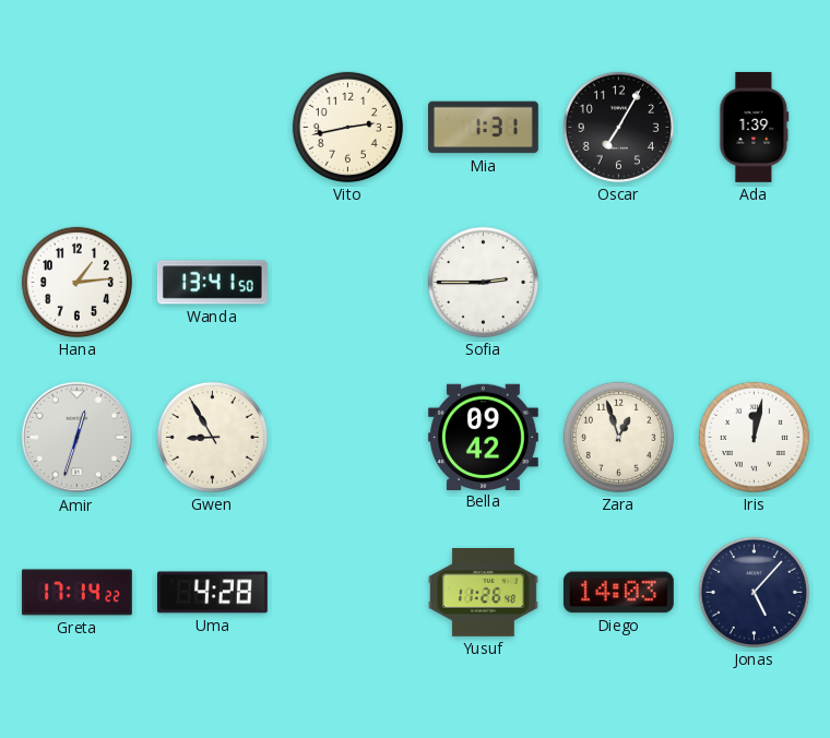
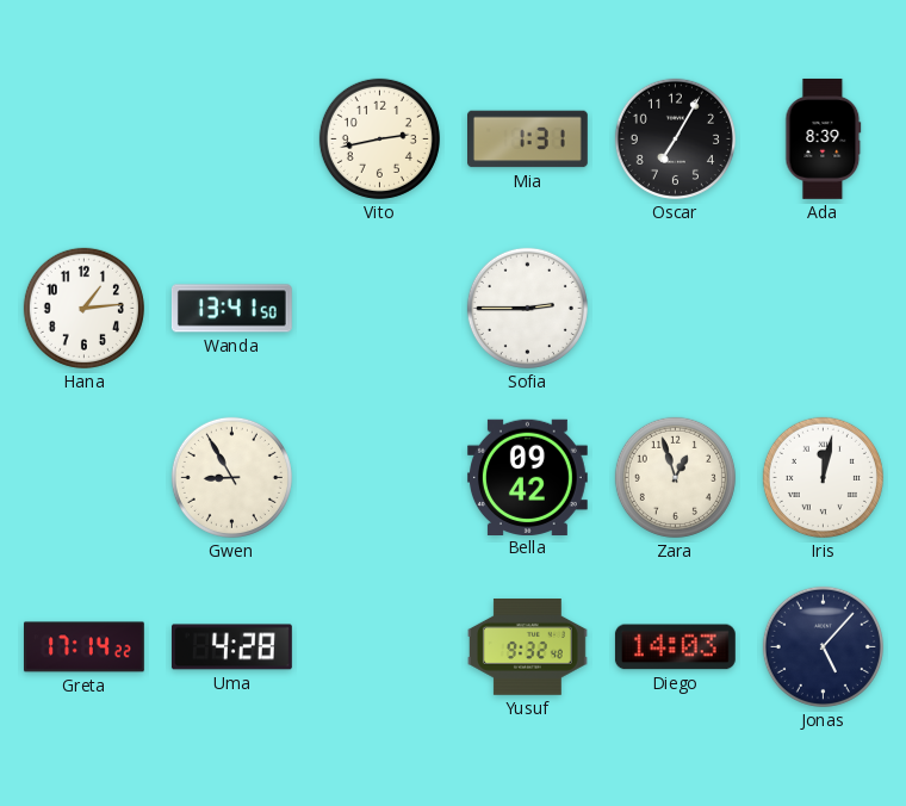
Ada: 1:39 -> 8:39 (824, 138)
Amir: 12:33 -> none (78, 438)
Yusuf: 11:26 -> 9:32 (527, 647)
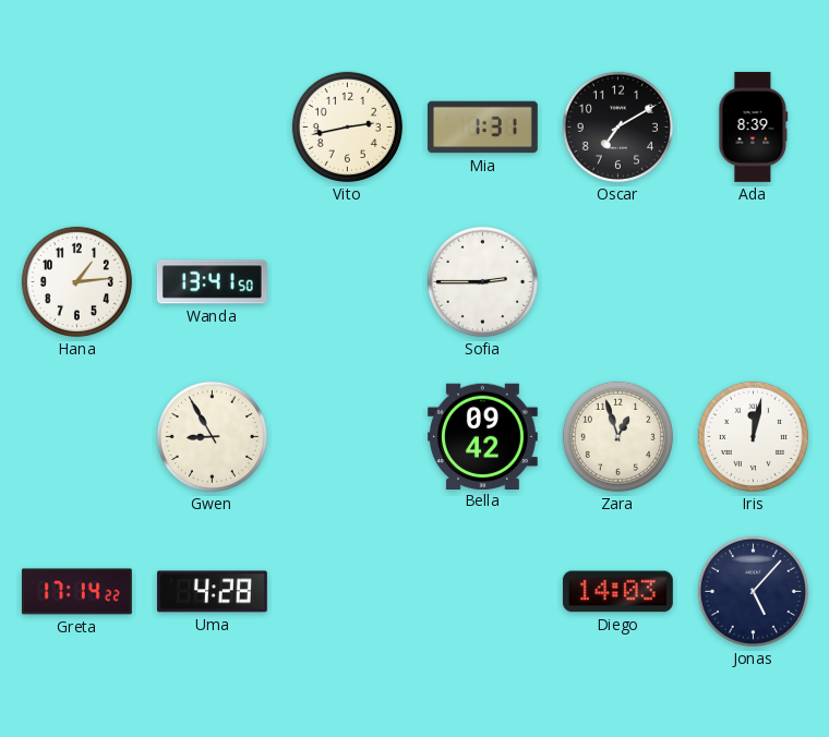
Oscar: 7:05 -> 7:10 (617, 126)
Yusuf: 9:32 -> none (527, 647)
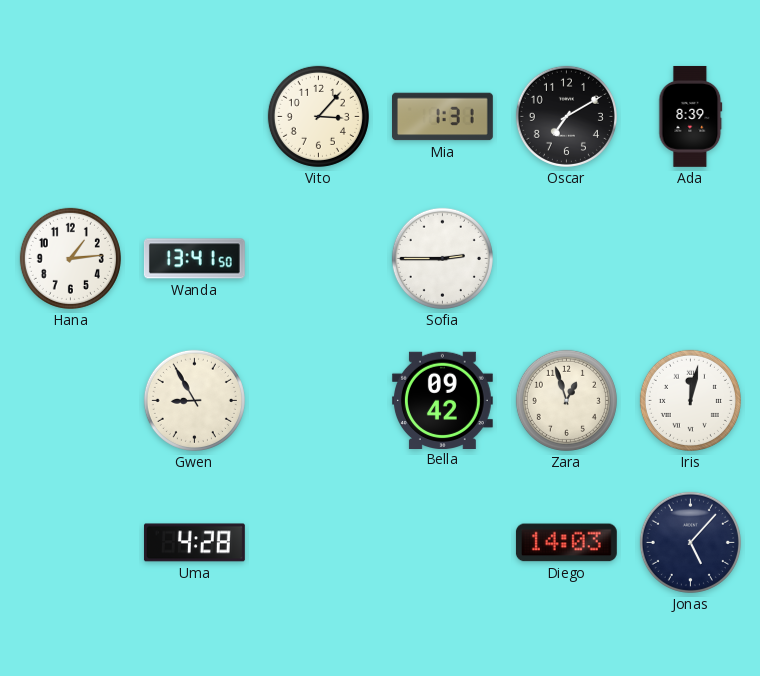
Vito: 2:43 -> 3:07 (318, 116)
Greta: 17:14 -> none (76, 592)
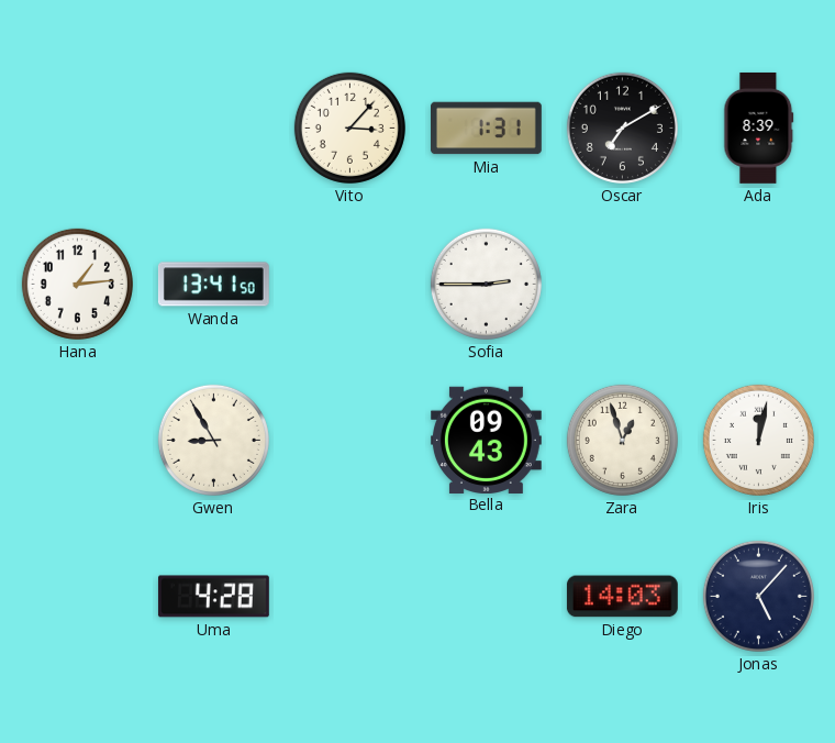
Bella: 09:42 -> 09:43 (486, 440)
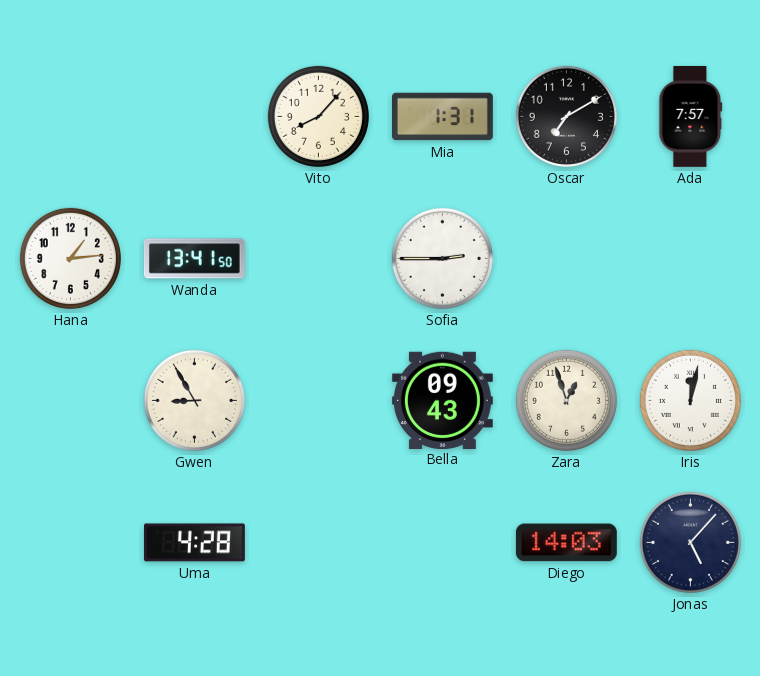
Vito: 3:07 -> 8:07 (318, 116)
Ada: 8:39 -> 7:57 (691, 116)
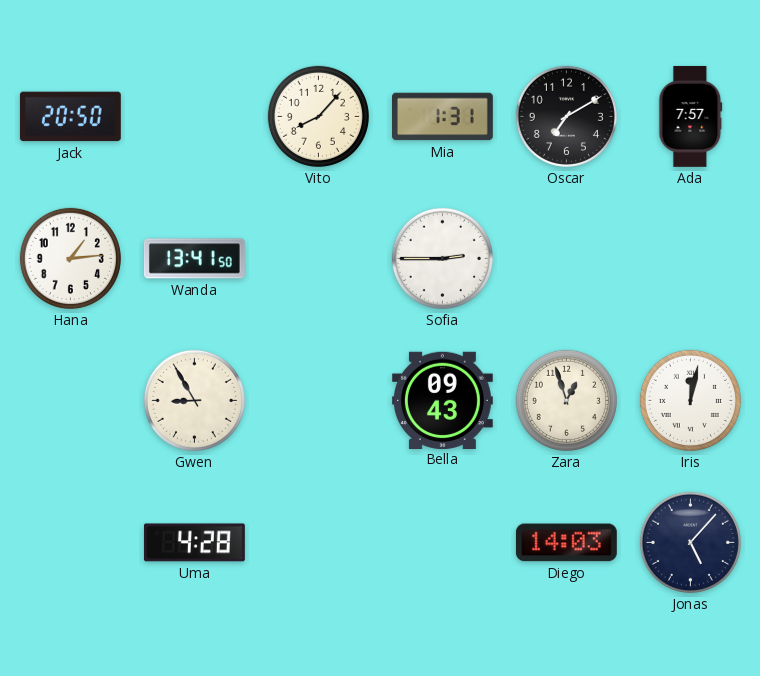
Jack: none -> 20:50 (70, 117)
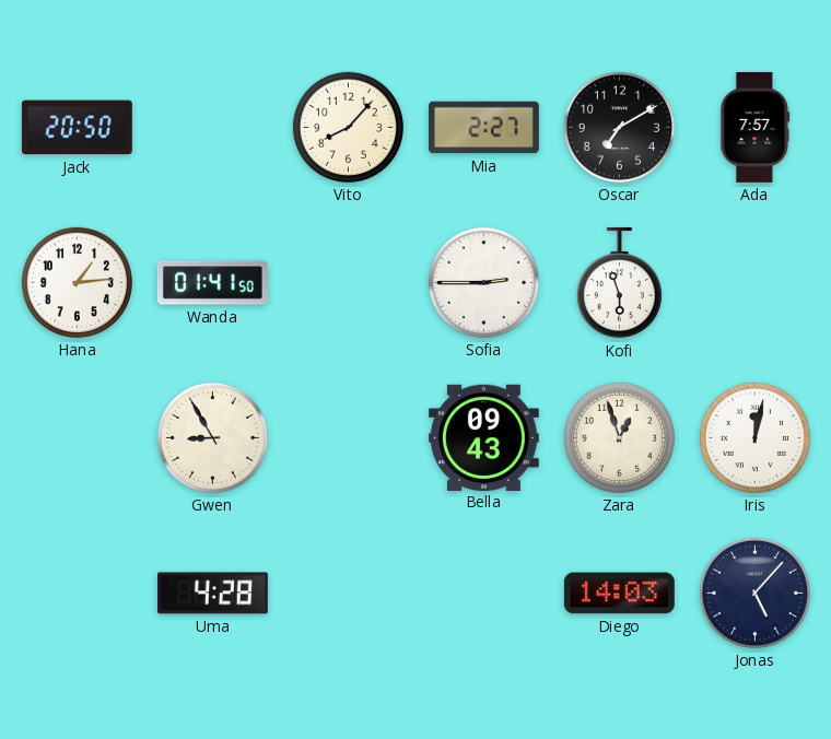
Mia: 1:31 -> 2:27 (484, 128)
Wanda: 13:41 -> 01:41 (212, 283)
Kofi: none -> 5:57 (619, 283)
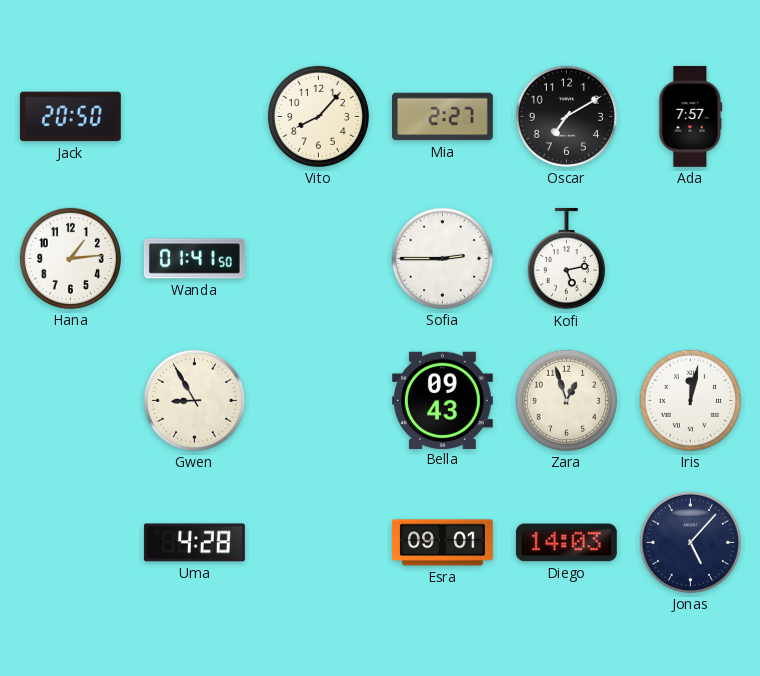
Kofi: 5:57 -> 5:13 (566, 259)
Esra: none -> 09:01 (442, 543)
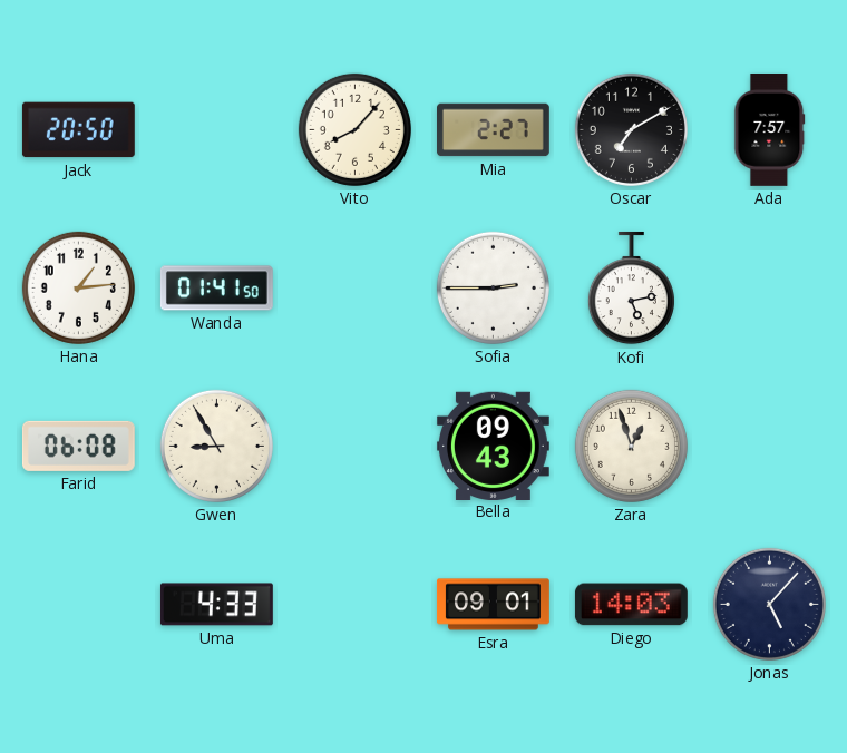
Farid: none -> 06:08 (78, 446)
Iris: 12:02 -> none (690, 400)
Uma: 4:28 -> 4:33 (216, 605)
